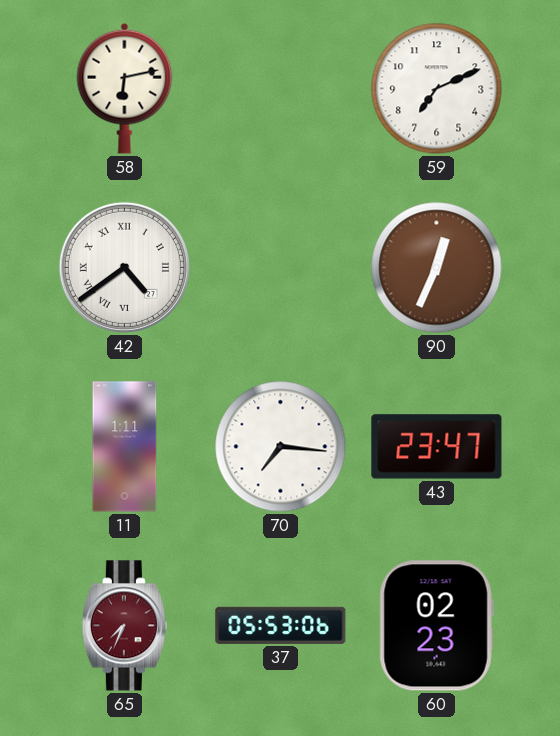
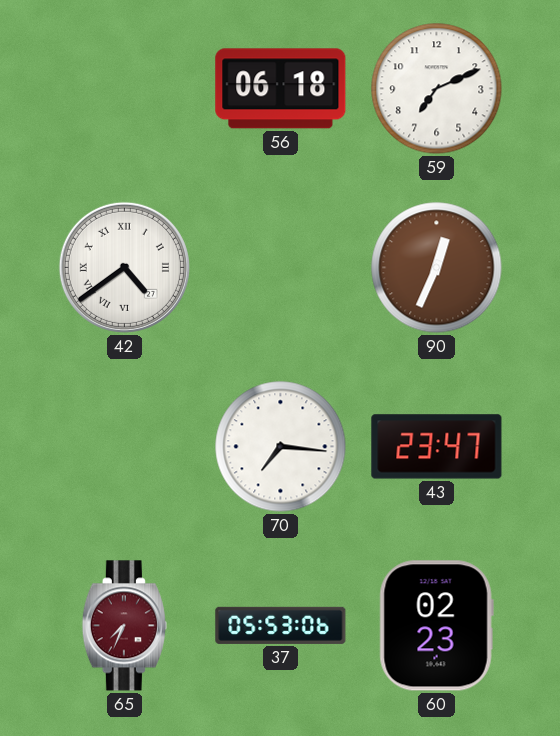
58: 6:13 -> none (125, 88)
56: none -> 06:18 (281, 89)
11: 1:11 -> none (125, 447)
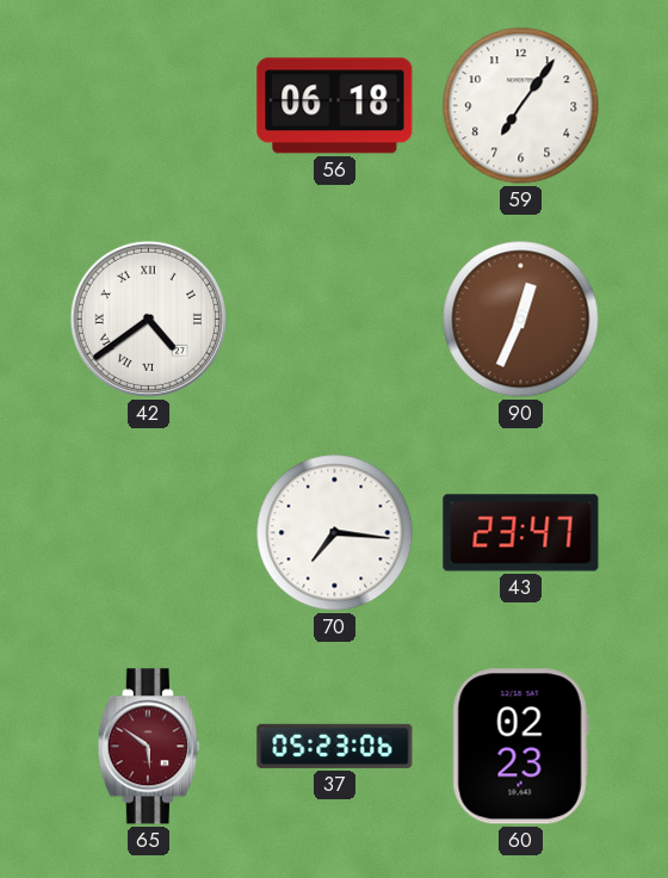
59: 7:11 -> 7:06 (521, 106)
65: 7:34 -> 5:51 (148, 747)
37: 05:53 -> 05:23 (335, 746)
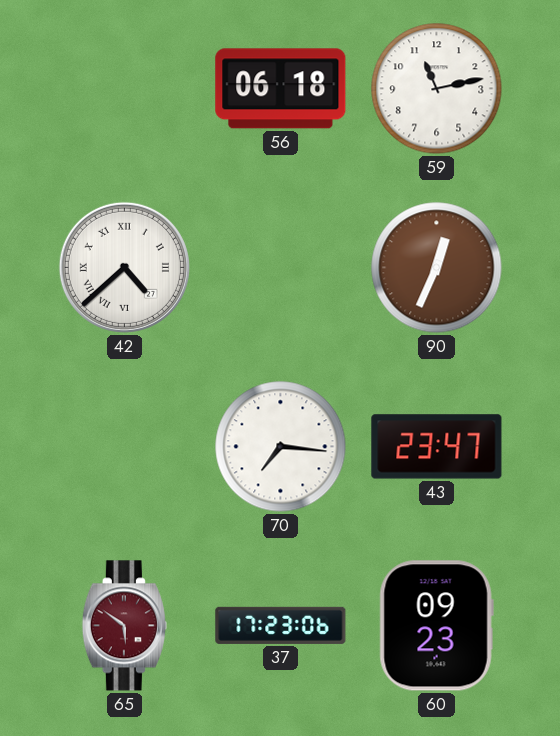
59: 7:06 -> 11:13 (437, 89)
42: 4:39 -> 4:38 (124, 267)
37: 05:23 -> 17:23 (281, 625)
60: 02:23 -> 09:23 (436, 626)
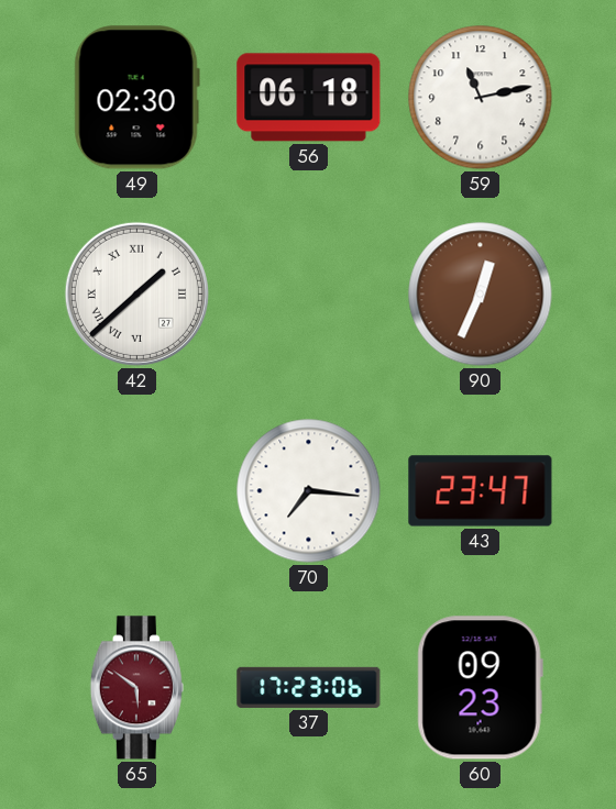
49: none -> 02:30 (136, 98)
42: 4:38 -> 1:38 (136, 293)
